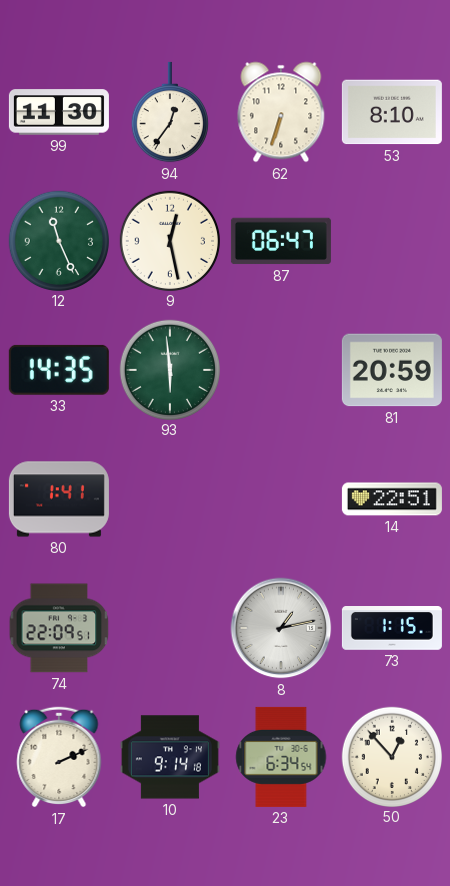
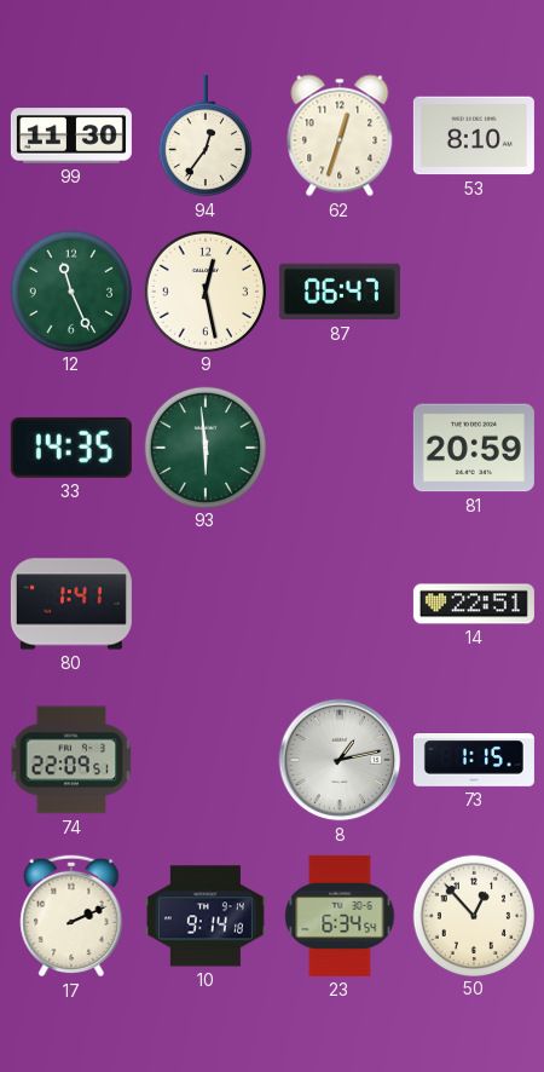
62: 6:33 -> 12:33 (340, 136)
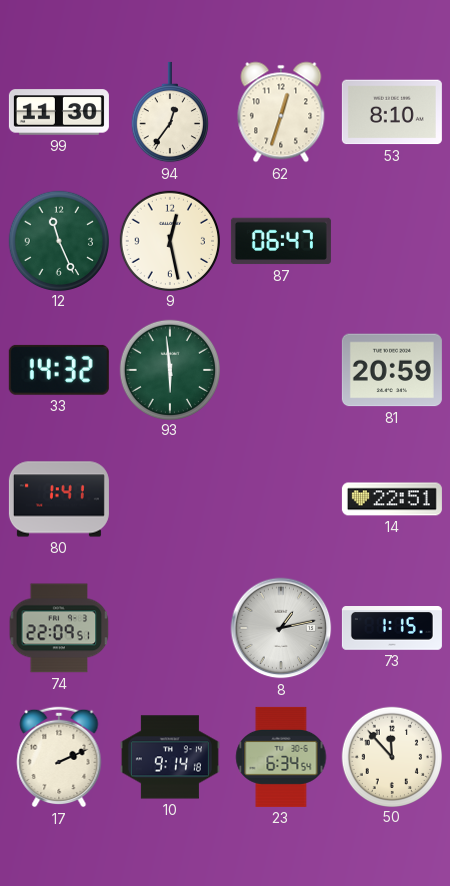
33: 14:35 -> 14:32 (59, 370)
50: 12:53 -> 11:53 (391, 756)
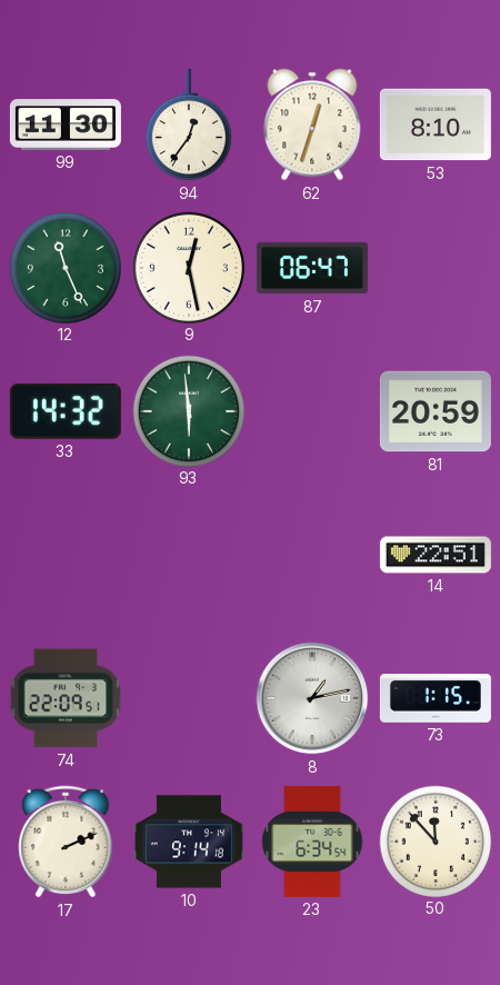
80: 1:41 -> none (59, 499)
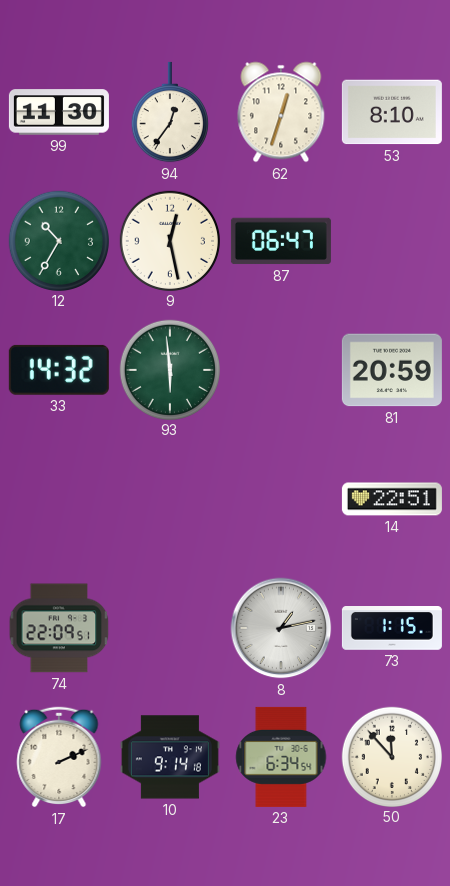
12: 11:26 -> 10:35 (58, 240)
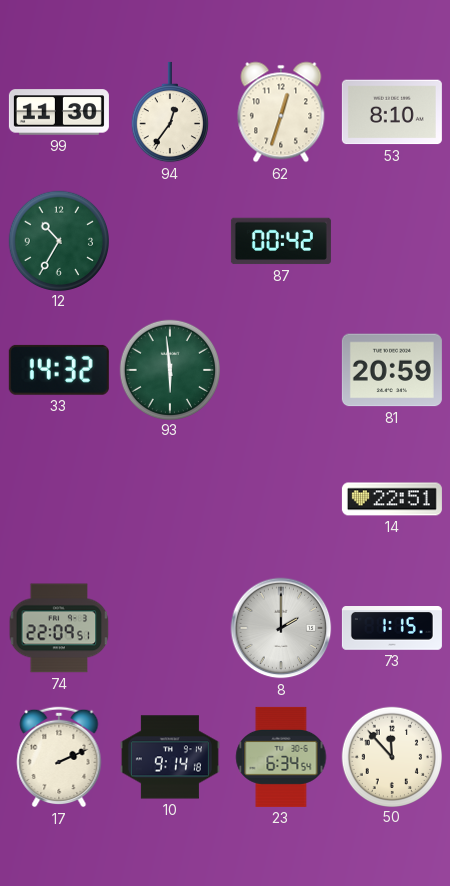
9: 12:28 -> none (169, 240)
87: 06:47 -> 00:42 (281, 241)
8: 1:13 -> 2:00 (281, 628)
